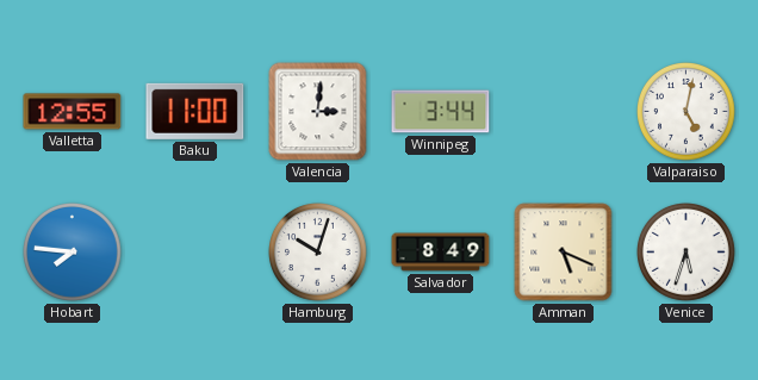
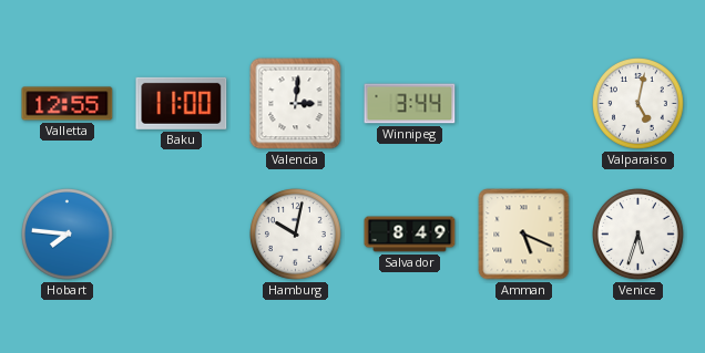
Hamburg: 10:03 -> 10:02 (296, 235)
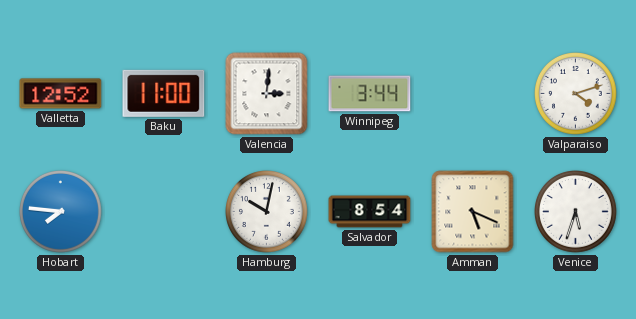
Valletta: 12:55 -> 12:52 (61, 94)
Valparaiso: 5:02 -> 4:12 (576, 94)
Salvador: 8:49 -> 8:54 (370, 212)
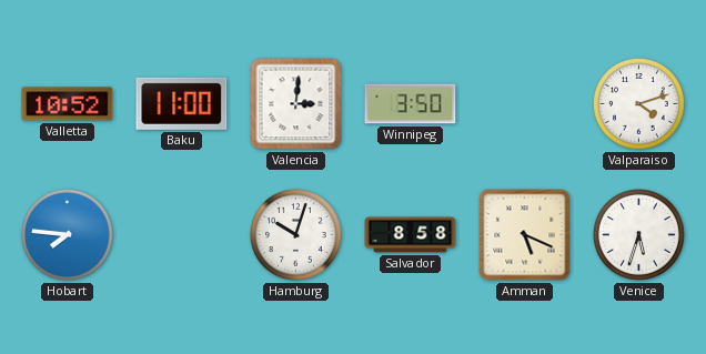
Valletta: 12:52 -> 10:52 (68, 104)
Winnipeg: 3:44 -> 3:50 (411, 104)
Hamburg: 10:02 -> 10:03 (296, 235)
Salvador: 8:54 -> 8:58 (411, 235)
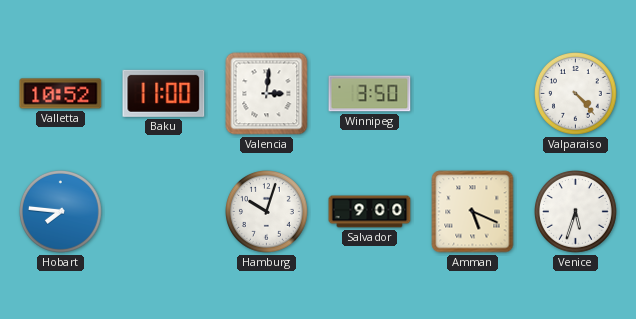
Valparaiso: 4:12 -> 4:23 (576, 94)
Salvador: 8:58 -> 9:00 (370, 212)
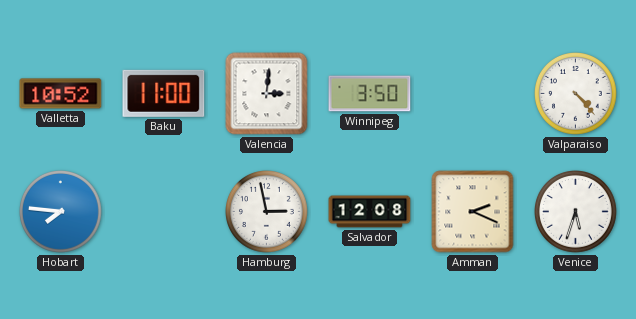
Hamburg: 10:03 -> 2:58 (267, 212)
Salvador: 9:00 -> 12:08 (370, 212)
Amman: 5:19 -> 2:19 (473, 212)
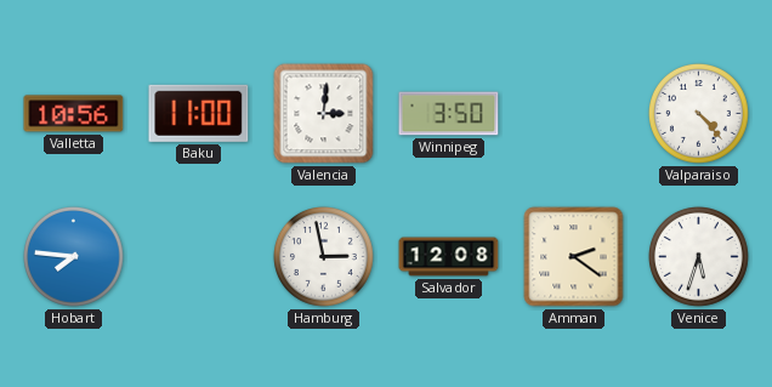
Valletta: 10:52 -> 10:56 (74, 114)
Amman: 2:19 -> 2:21 (574, 257)
